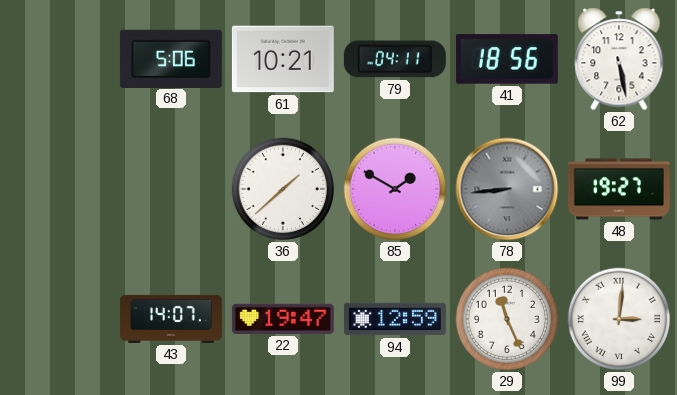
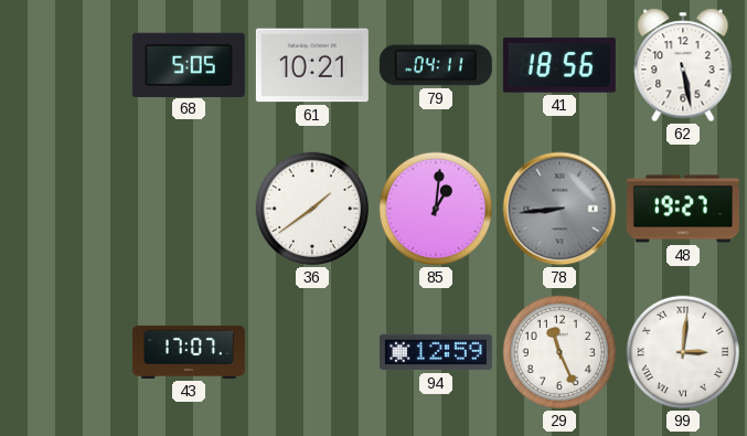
68: 5:06 -> 5:05 (189, 64)
36: 1:38 -> 1:39 (312, 209)
85: 1:50 -> 1:01 (436, 209)
43: 14:07 -> 17:07 (189, 352)
22: 19:47 -> none (283, 319)
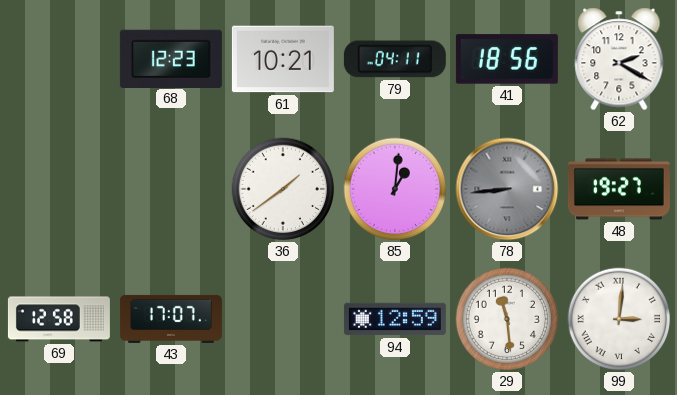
68: 5:05 -> 12:23 (171, 58)
62: 5:28 -> 2:20 (619, 59)
69: none -> 12:58 (59, 319)
29: 11:26 -> 11:29 (507, 319)
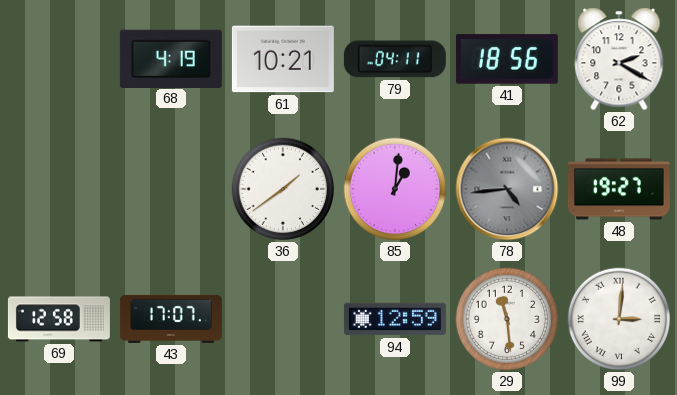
68: 12:23 -> 4:19 (171, 58)
78: 8:44 -> 4:44 (507, 189)
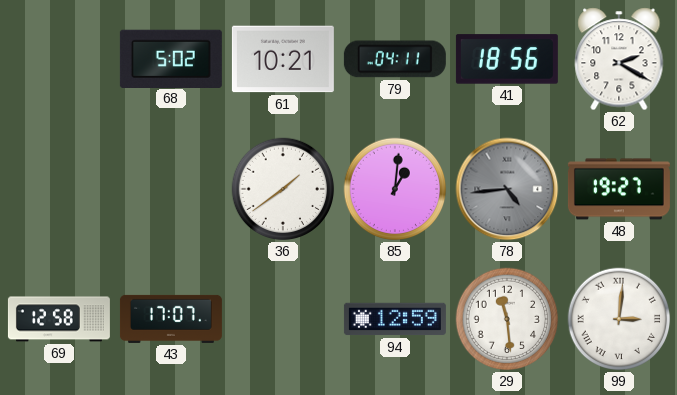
68: 4:19 -> 5:02 (171, 58)
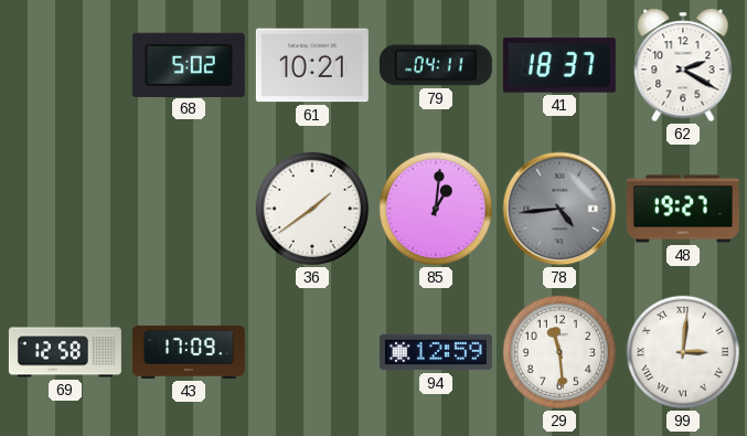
41: 18:56 -> 18:37 (559, 65)
43: 17:07 -> 17:09 (189, 352)
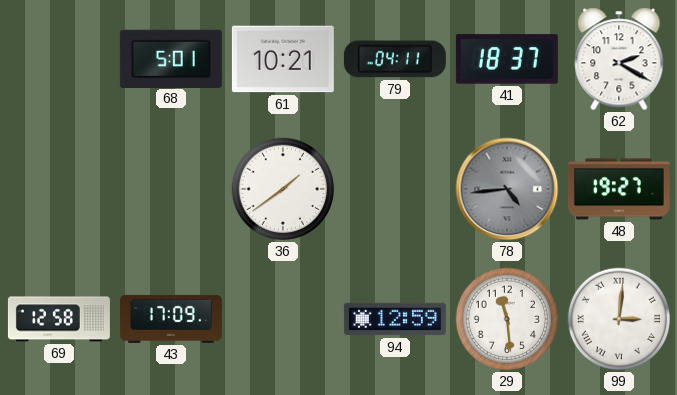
68: 5:02 -> 5:01 (171, 58)
85: 1:01 -> none (436, 209)
